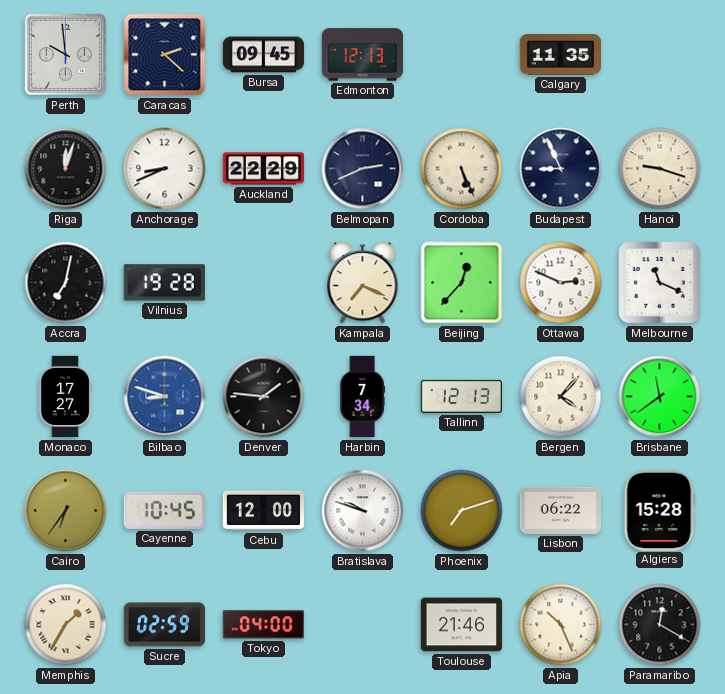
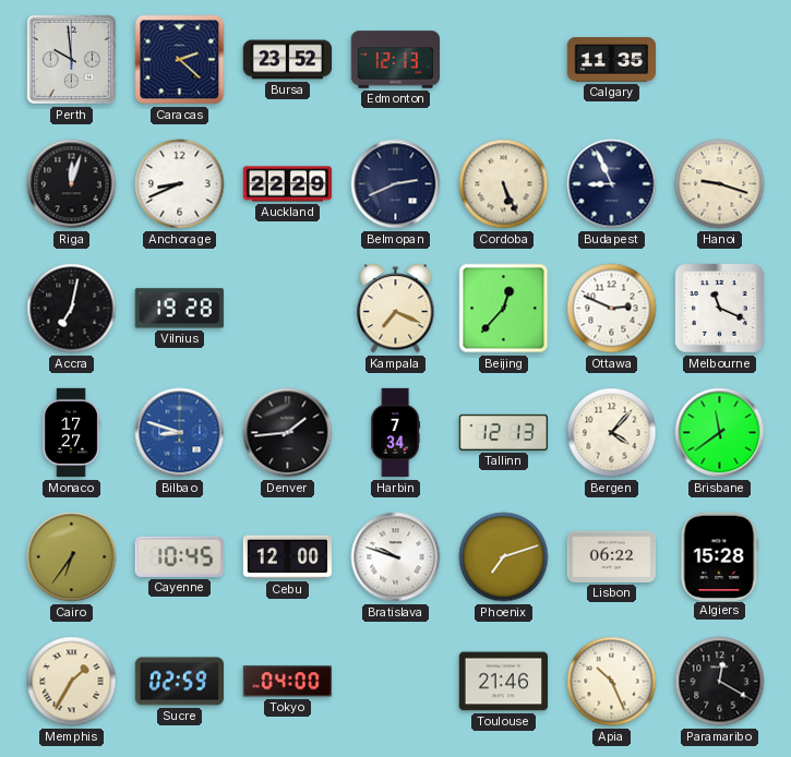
Bursa: 09:45 -> 23:52 (288, 60)
Denver: 1:46 -> 1:44 (288, 433)
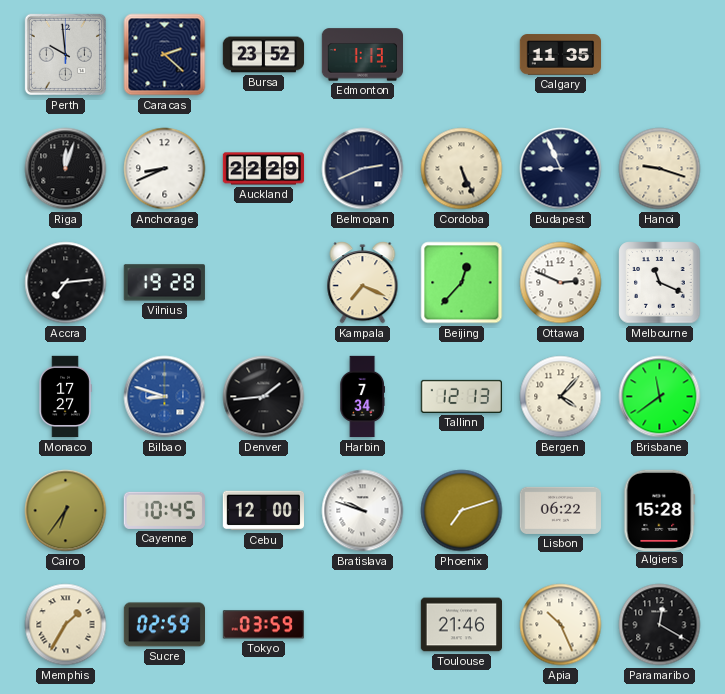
Edmonton: 12:13 -> 1:13 (362, 55)
Accra: 7:02 -> 7:14 (66, 283)
Tokyo: 04:00 -> 03:59 (263, 625)
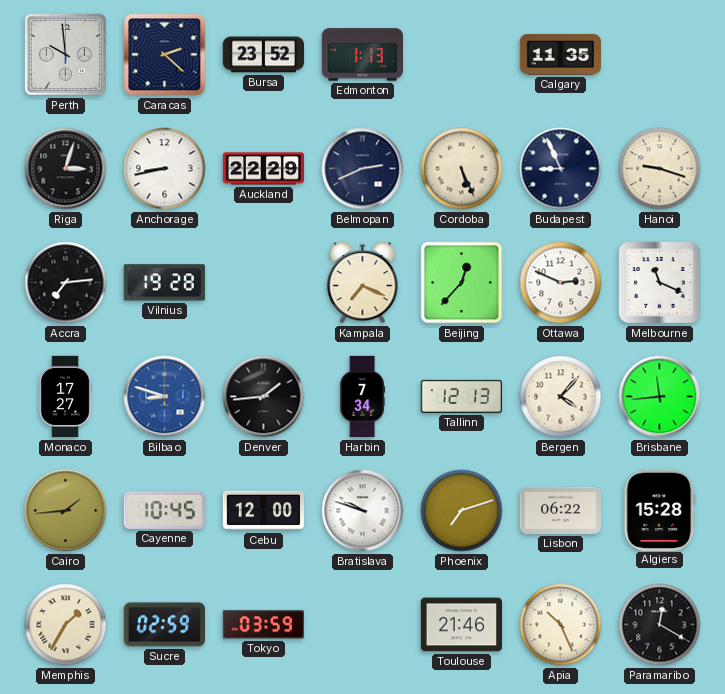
Riga: 12:03 -> 3:03 (66, 169)
Anchorage: 8:41 -> 8:43 (165, 169)
Brisbane: 11:39 -> 11:44 (660, 397)
Cairo: 6:36 -> 1:44 (66, 511)
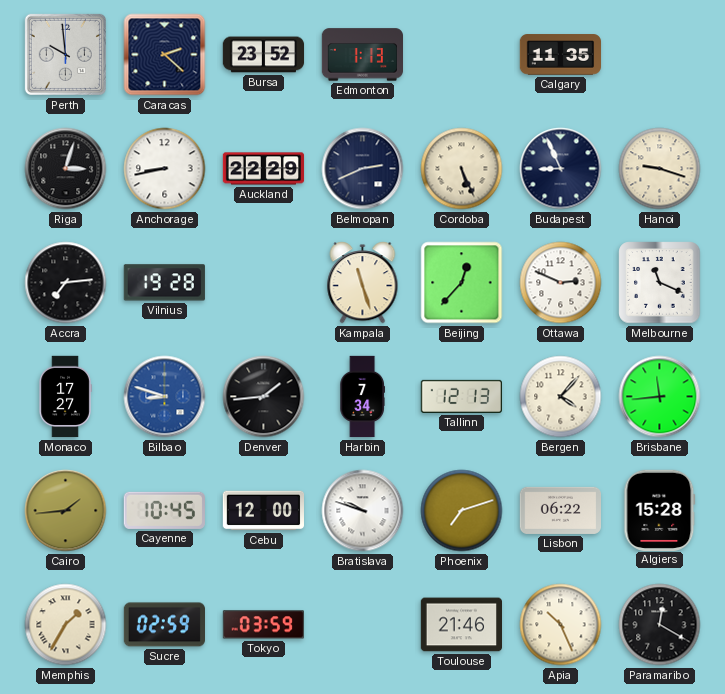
Kampala: 7:19 -> 11:27 (363, 283)
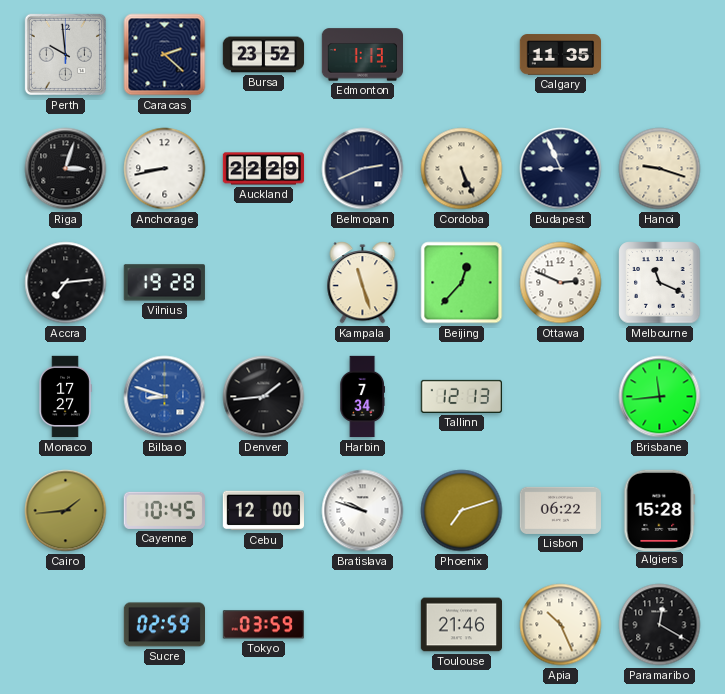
Bergen: 4:07 -> none (561, 397)
Memphis: 1:35 -> none (66, 625)
